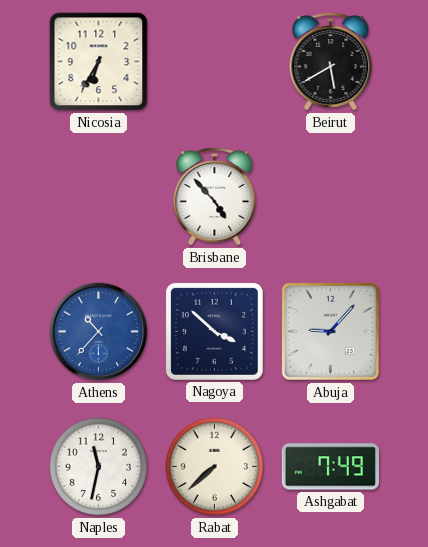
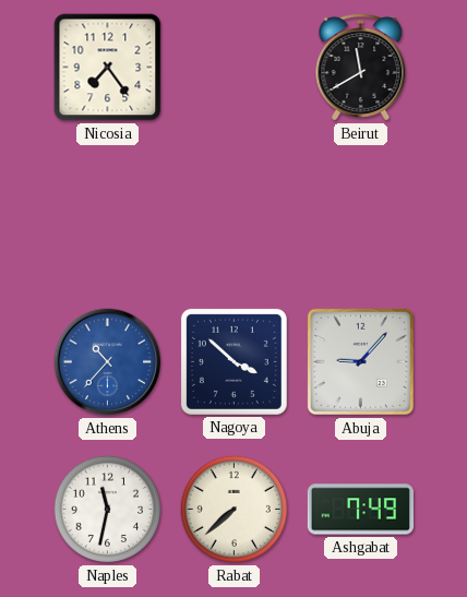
Nicosia: 6:35 -> 7:24 (108, 68)
Beirut: 5:40 -> 11:40 (361, 68)
Brisbane: 4:53 -> none (215, 197)
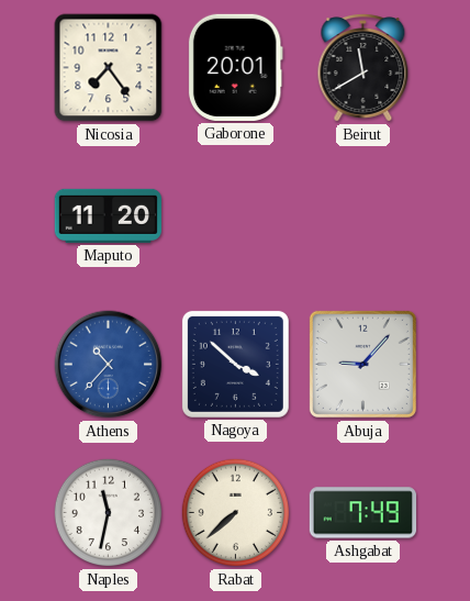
Gaborone: none -> 20:01 (235, 67)
Maputo: none -> 11:20 (108, 215)
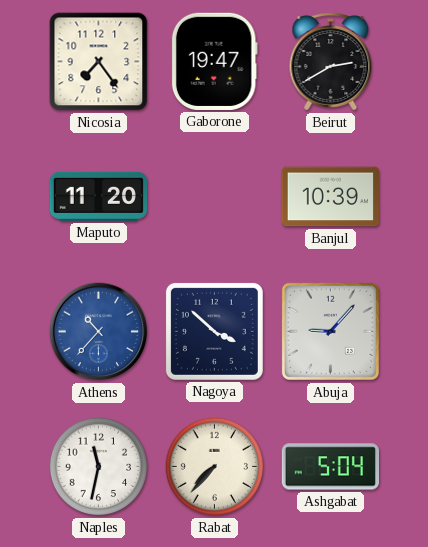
Gaborone: 20:01 -> 19:47 (214, 61)
Beirut: 11:40 -> 2:40 (331, 62)
Banjul: none -> 10:39 (330, 197)
Rabat: 7:38 -> 7:37 (215, 467)
Ashgabat: 7:49 -> 5:04 (330, 467)
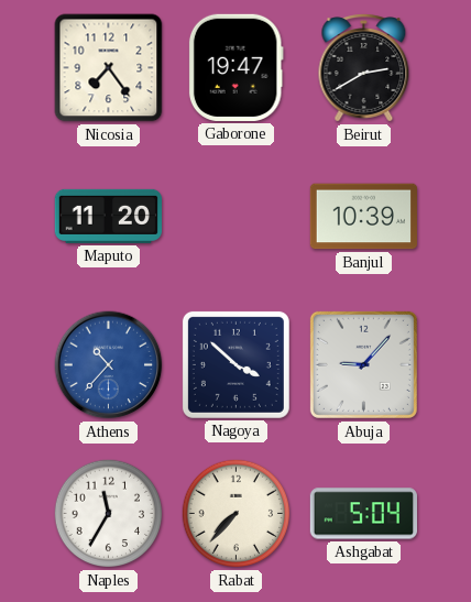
Naples: 11:32 -> 11:35 (109, 514)
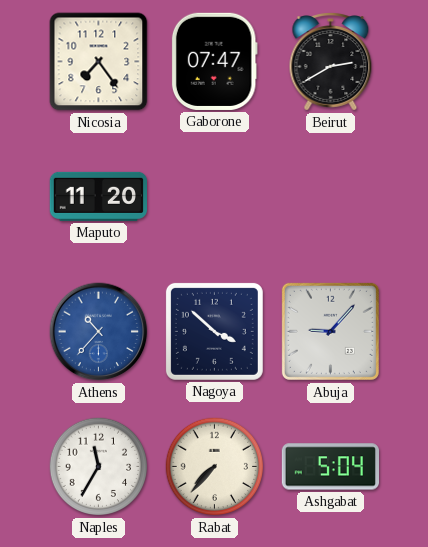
Gaborone: 19:47 -> 07:47 (214, 61)
Banjul: 10:39 -> none (363, 217)
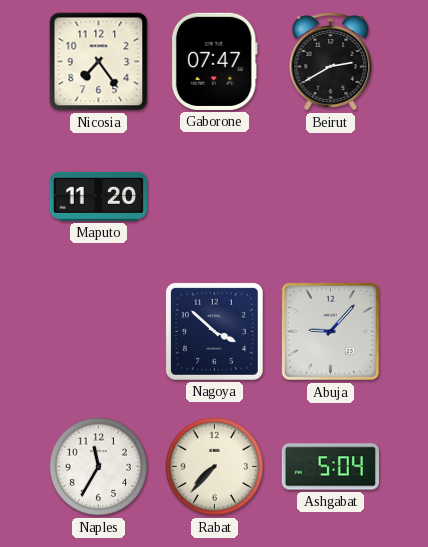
Athens: 10:37 -> none (99, 332)
